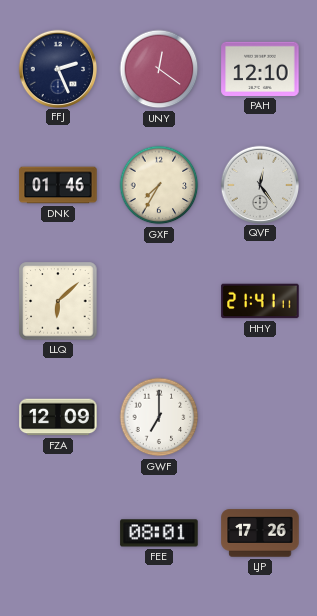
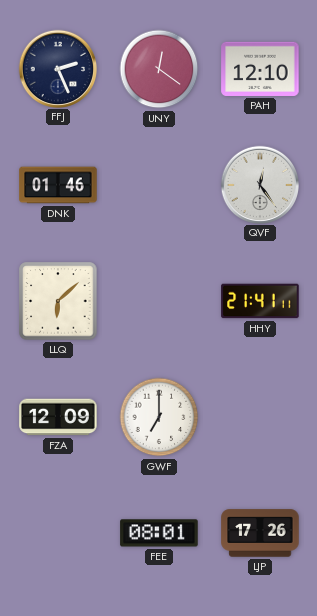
GXF: 7:35 -> none (159, 185)
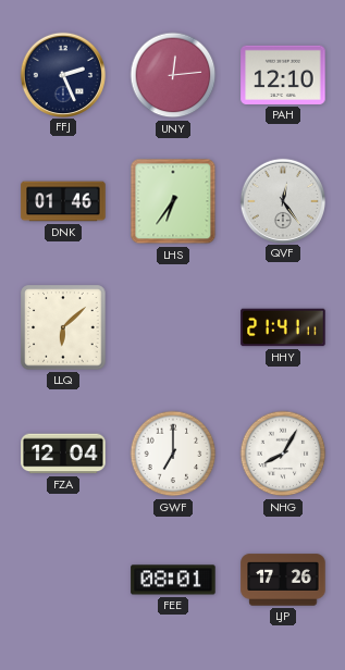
UNY: 12:21 -> 12:14 (173, 75)
LHS: none -> 6:36 (173, 201)
FZA: 12:09 -> 12:04 (63, 454)
NHG: none -> 8:05 (283, 454)
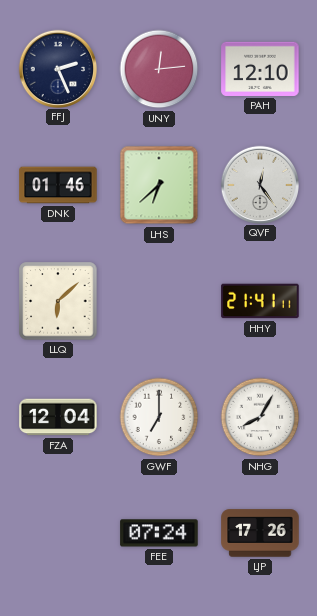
LHS: 6:36 -> 6:38 (159, 185)
FEE: 08:01 -> 07:24 (159, 533)
